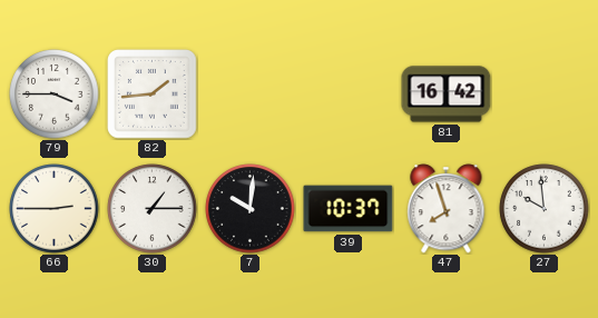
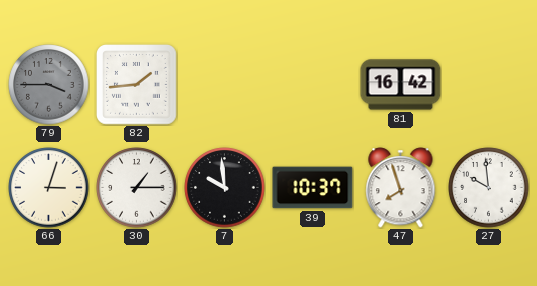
79 dial: white -> grey (49, 85)
66: 2:45 -> 3:03 (49, 188)
7: 10:01 -> 9:59 (225, 188)
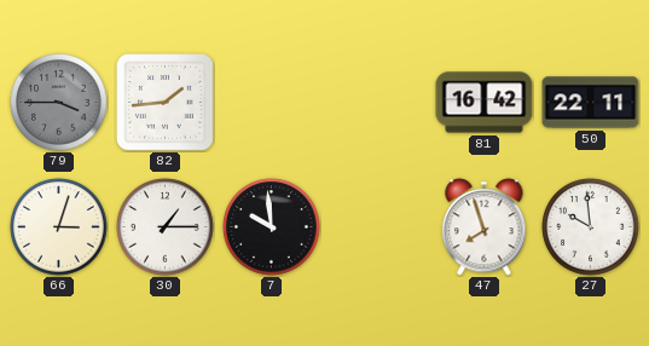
50: none -> 22:11 (591, 103)
39: 10:37 -> none (313, 188)
